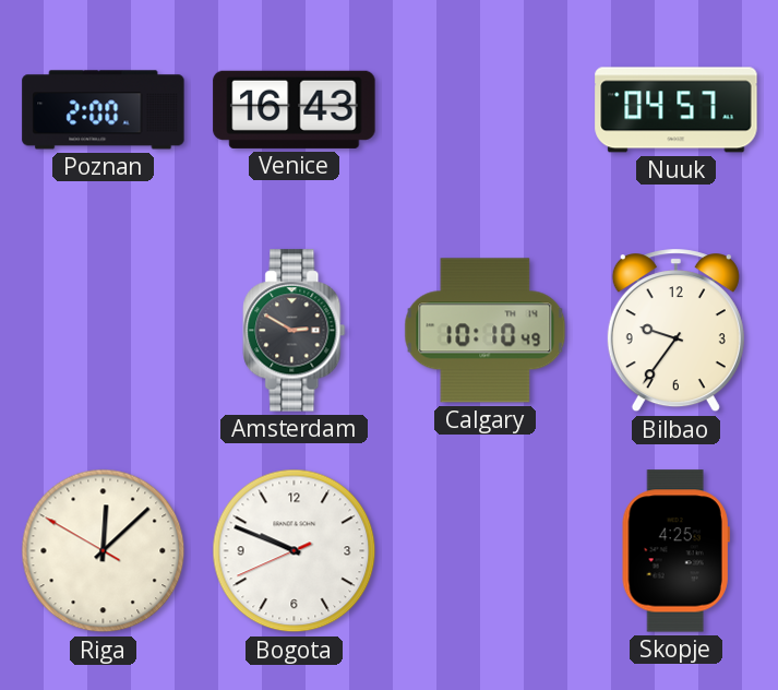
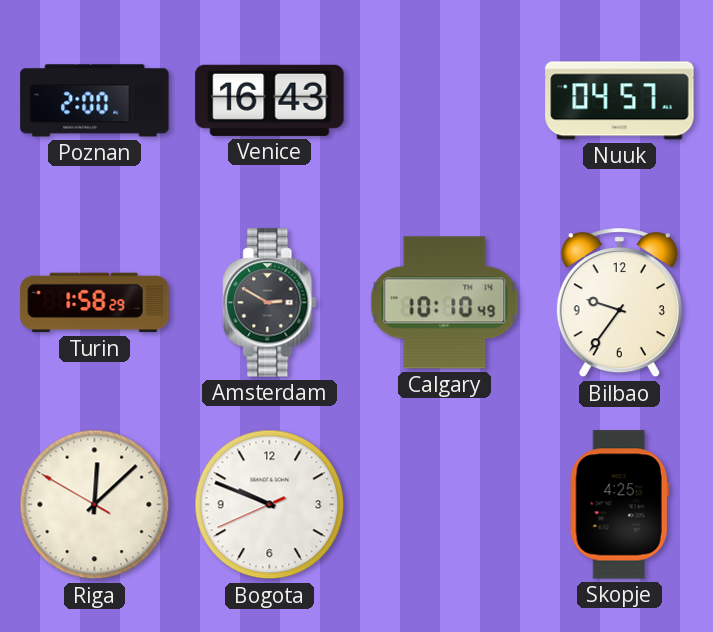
Turin: none -> 1:58 (95, 303)
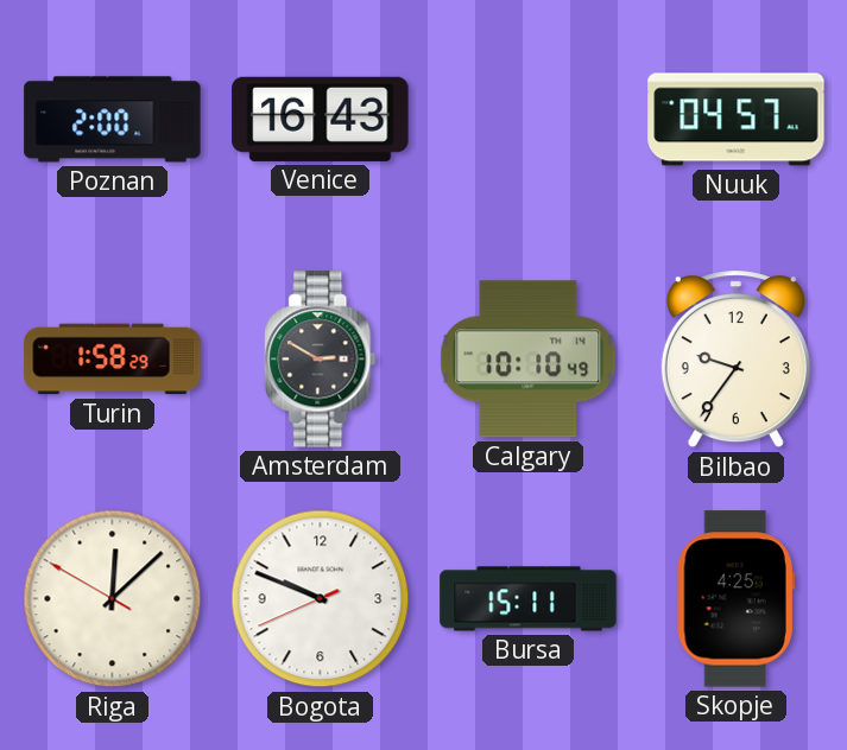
Bursa: none -> 15:11 (529, 599)
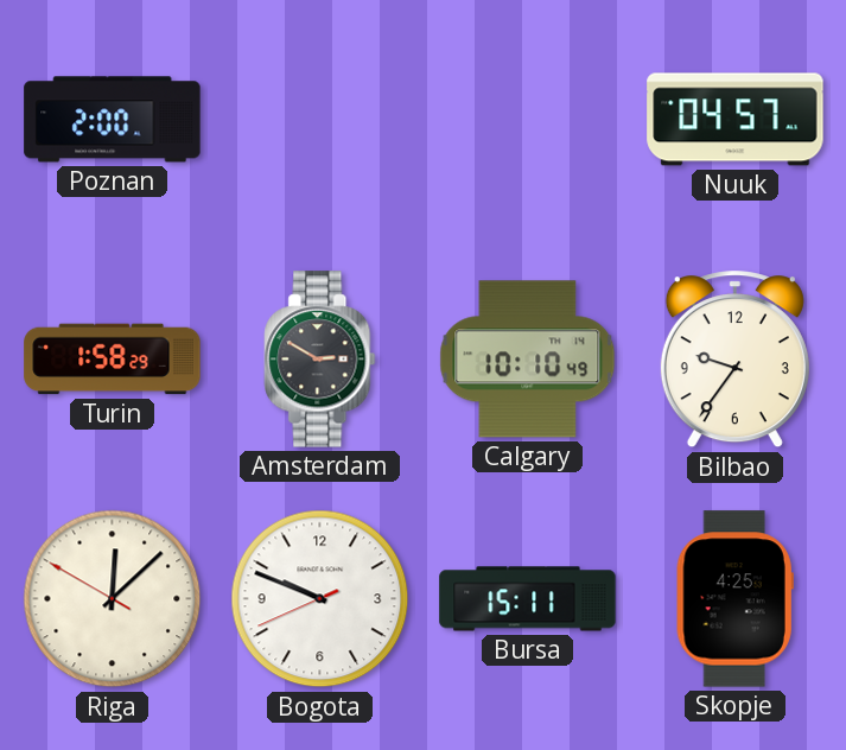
Venice: 16:43 -> none (321, 119)
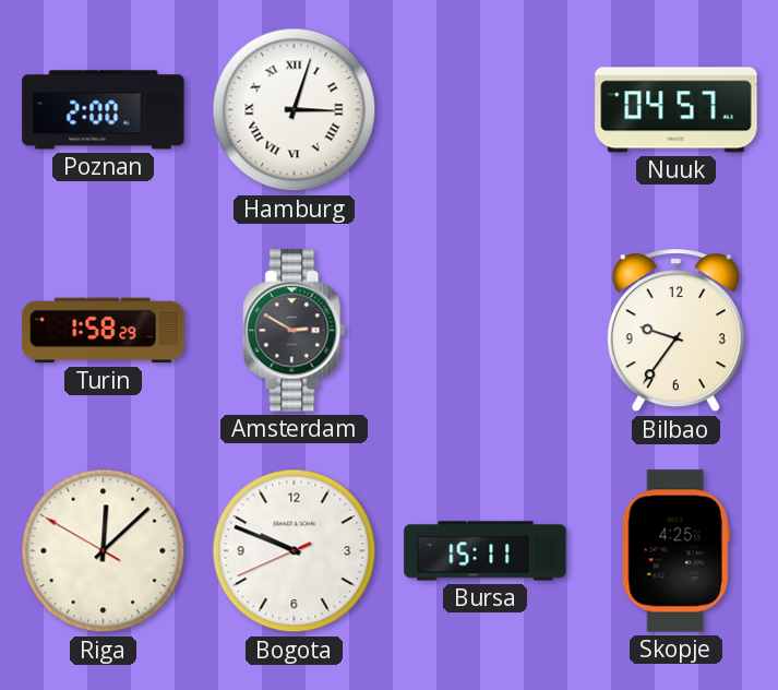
Hamburg: none -> 3:03 (295, 110)
Calgary: 10:10 -> none (528, 360)
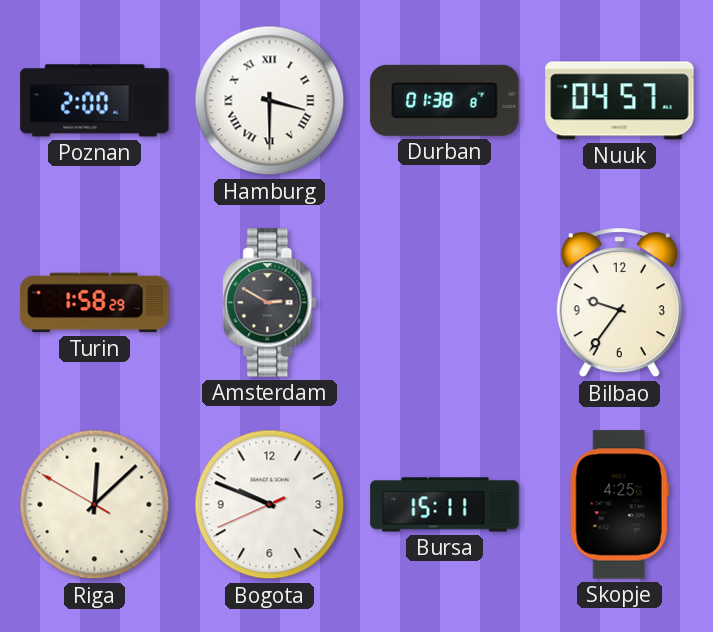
Hamburg: 3:03 -> 3:30 (270, 101)
Durban: none -> 01:38 (445, 100)
